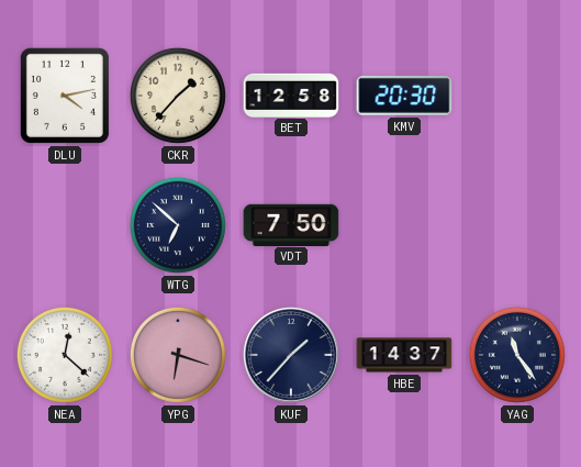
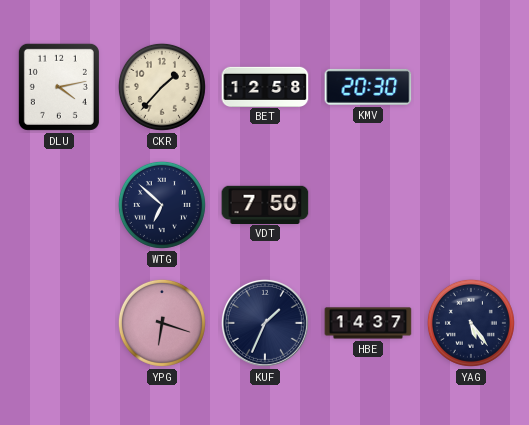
NEA: 12:22 -> none (65, 355)
KUF: 1:37 -> 1:34 (265, 323)
YAG: 11:24 -> 5:24 (471, 323)
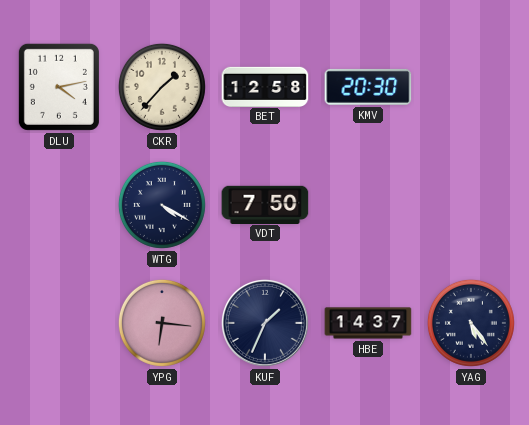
WTG: 6:52 -> 4:20 (162, 205)
YPG: 6:18 -> 6:16 (162, 323)
